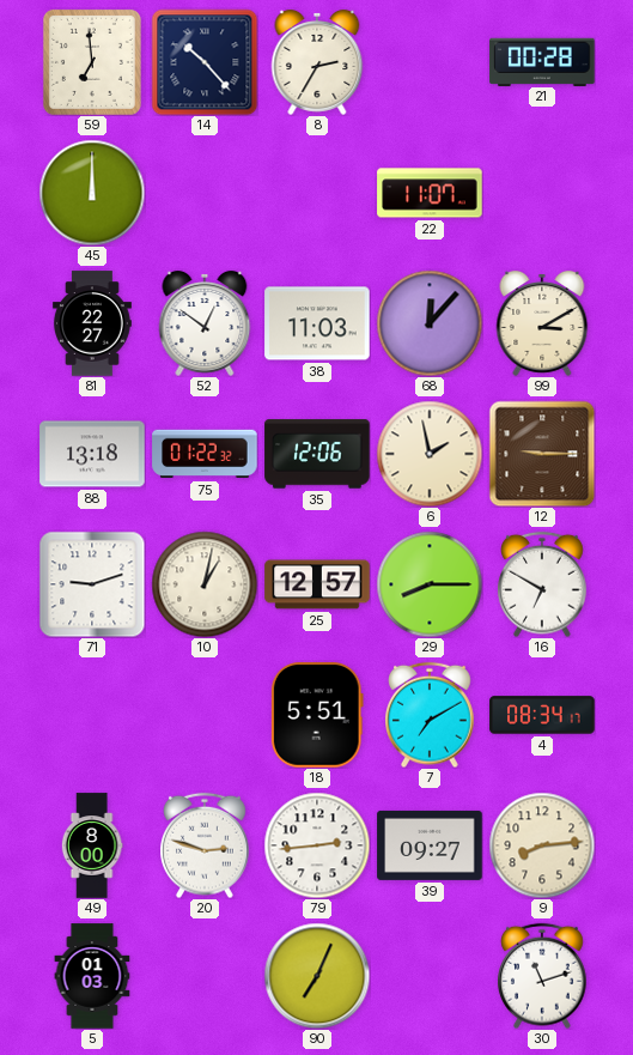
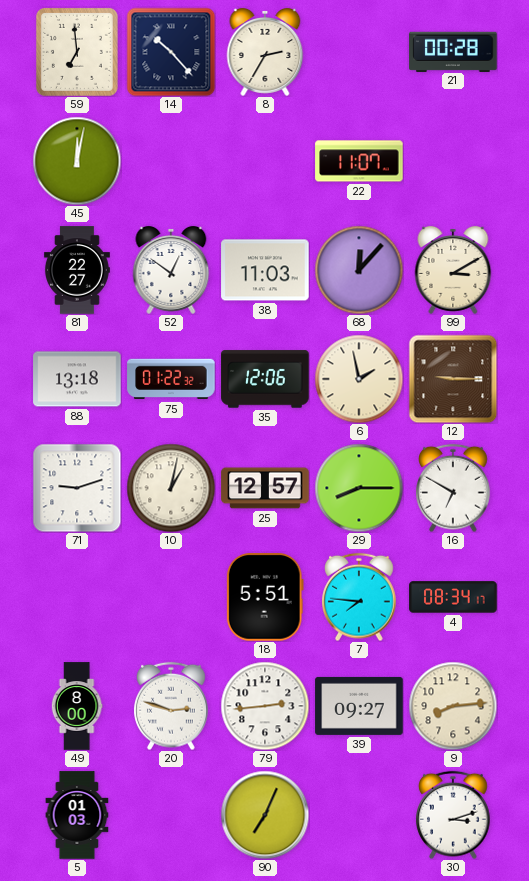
45: 12:00 -> 12:02 (77, 161)
7: 7:10 -> 7:46 (360, 597)
30: 11:12 -> 3:12 (454, 815)
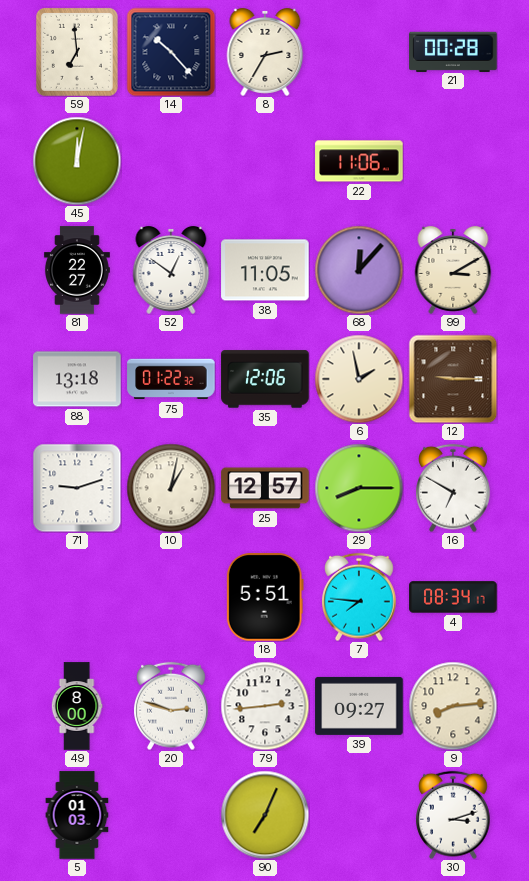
22: 11:07 -> 11:06 (359, 161)
38: 11:03 -> 11:05 (265, 270)
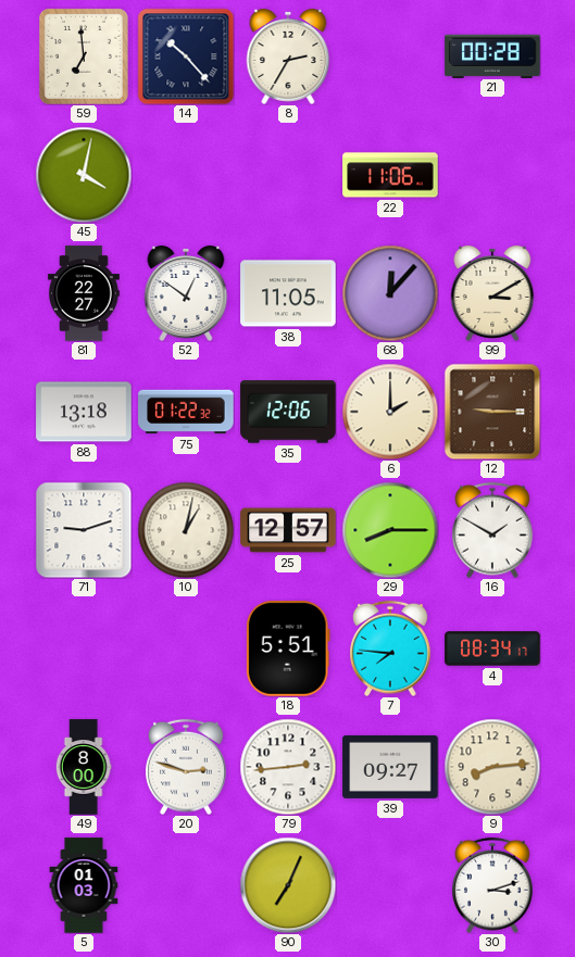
45: 12:02 -> 4:02 (84, 175)
6: 1:58 -> 2:00 (390, 412)
16: 6:50 -> 1:50 (493, 530)
